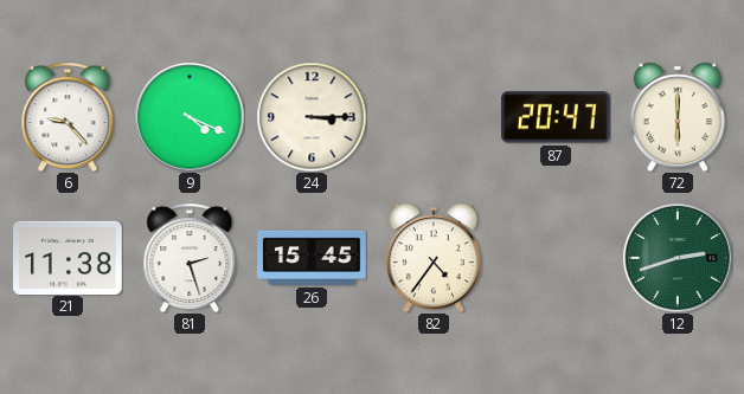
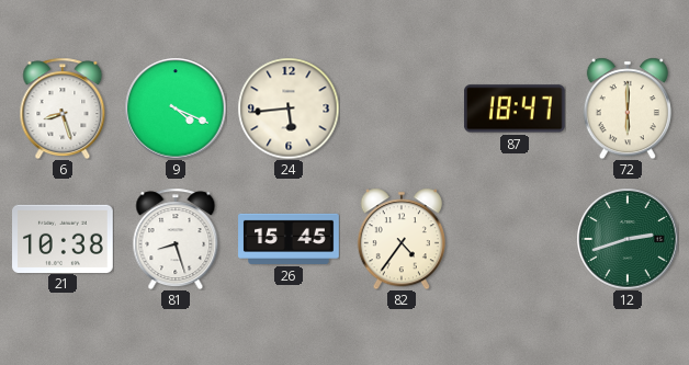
6: 9:23 -> 8:27 (63, 109)
24: 3:15 -> 5:44 (289, 109)
87: 20:47 -> 18:47 (515, 109)
21: 11:38 -> 10:38 (64, 238)
81: 2:27 -> 8:27 (176, 239)
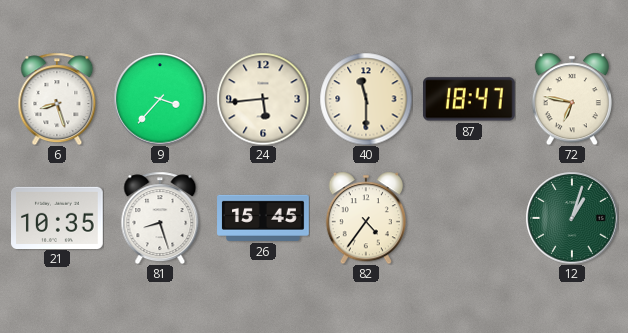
9: 4:19 -> 3:37 (160, 99)
40: none -> 11:30 (366, 99)
72: 6:00 -> 6:47 (572, 99)
21: 10:38 -> 10:35 (58, 217)
12: 2:42 -> 1:03 (572, 218)
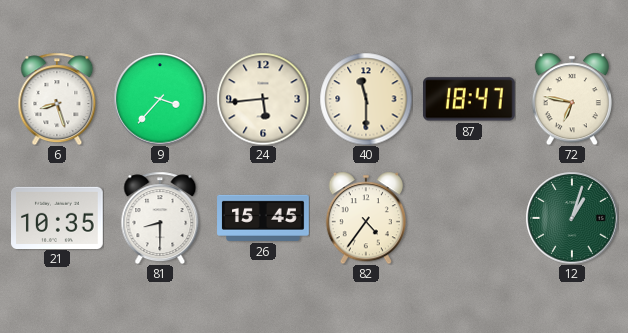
81: 8:27 -> 8:30 (160, 218)
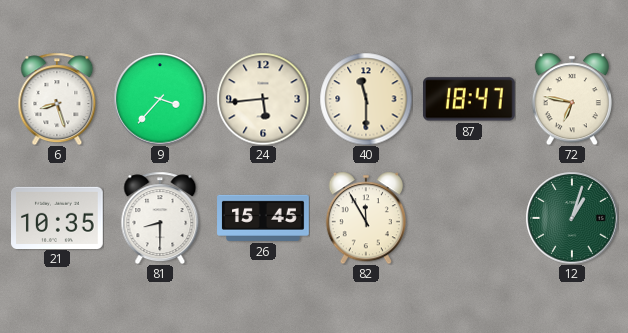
82: 4:36 -> 11:55 (366, 218)
